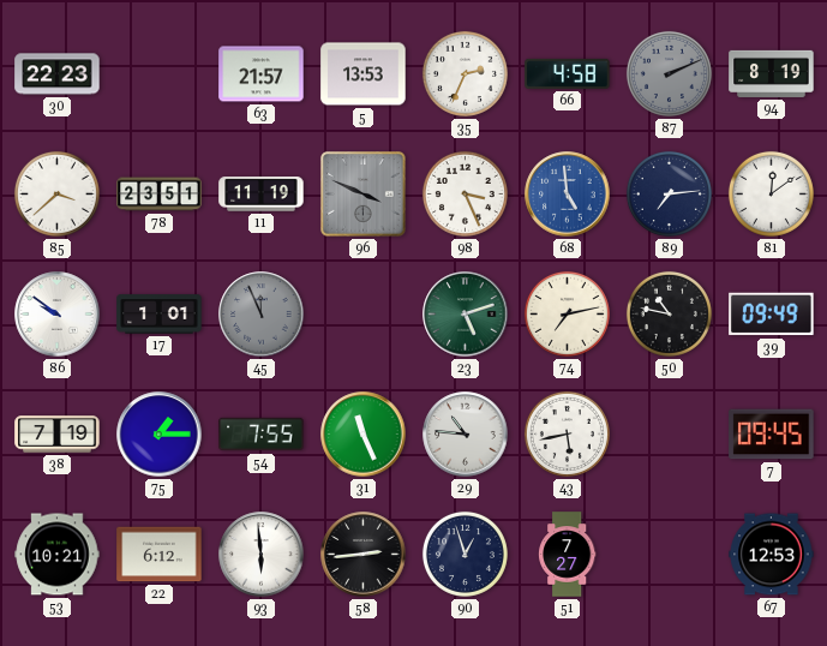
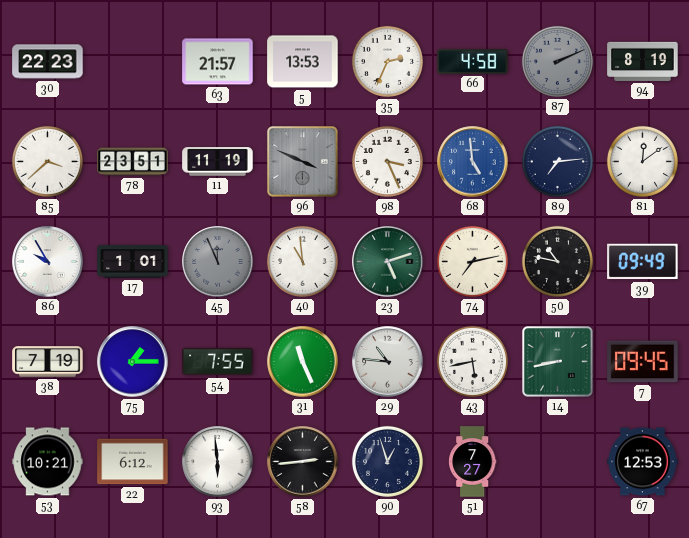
86: 9:51 -> 9:55 (48, 262)
40: none -> 10:59 (302, 261)
14: none -> 8:43 (558, 362)
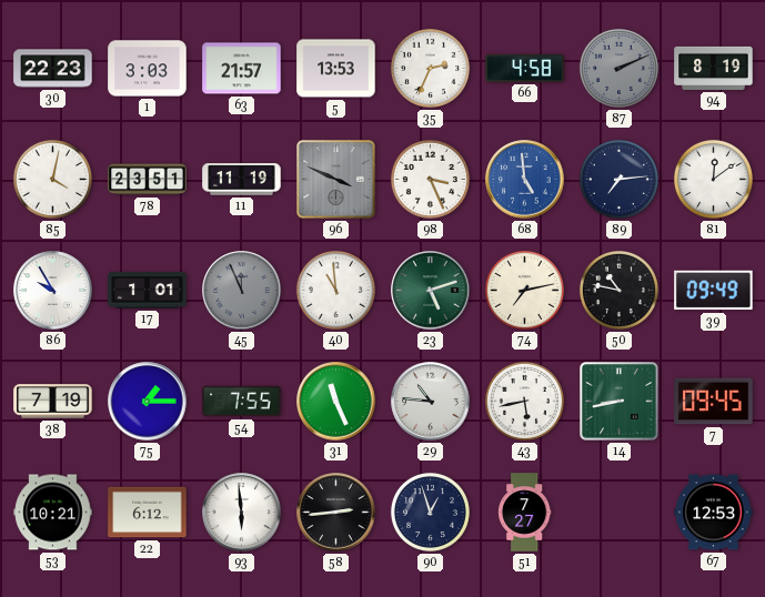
1: none -> 3:03 (148, 69)
85: 3:38 -> 4:02 (52, 179)
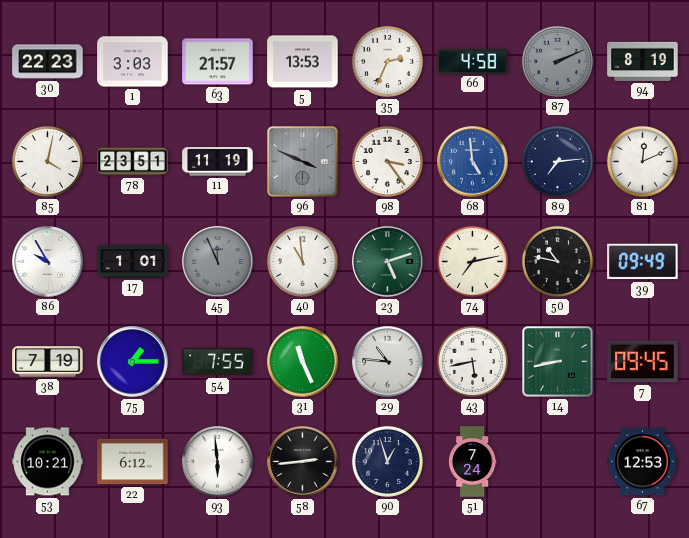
98: 3:26 -> 3:24 (387, 161)
81: 12:09 -> 12:11 (642, 161)
51: 7:27 -> 7:24 (473, 462)
